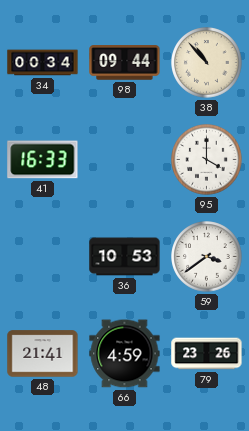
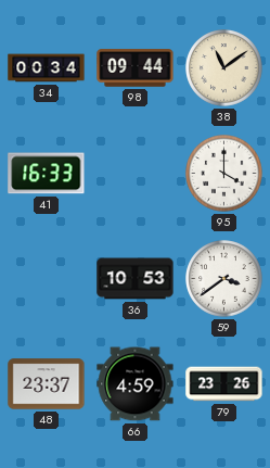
38: 10:53 -> 11:09 (224, 68)
48: 21:41 -> 23:37 (47, 384)
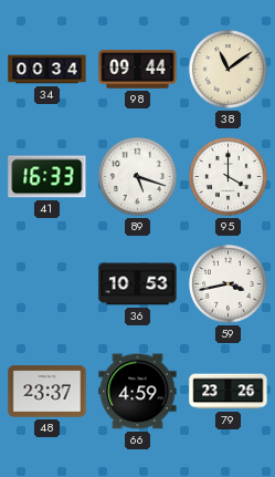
89: none -> 5:18 (138, 177)
59: 3:39 -> 3:43 (229, 284)
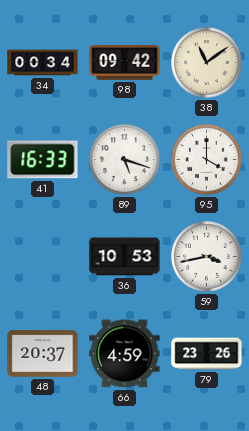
98: 09:44 -> 09:42 (125, 63)
48: 23:37 -> 20:37 (43, 354)
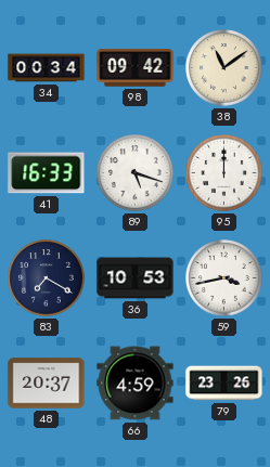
95: 4:00 -> 12:00 (224, 173)
83: none -> 7:20 (47, 278)
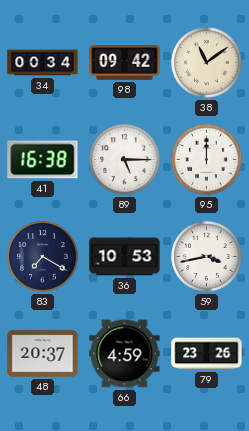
41: 16:33 -> 16:38 (43, 160)
89: 5:18 -> 5:15 (125, 160)
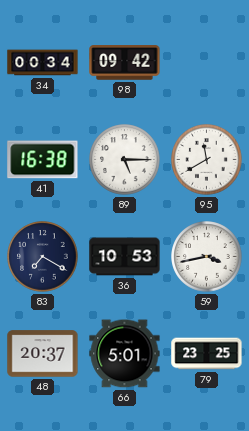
38: 11:09 -> none (207, 63)
95: 12:00 -> 11:40 (207, 160)
66: 4:59 -> 5:01 (125, 354)
79: 23:26 -> 23:25 (207, 354)
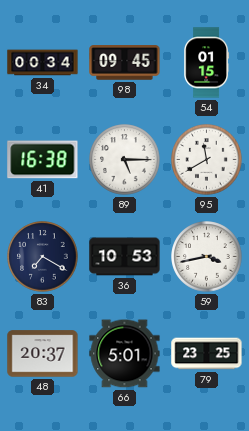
98: 09:42 -> 09:45 (125, 63)
54: none -> 01:15 (207, 63)
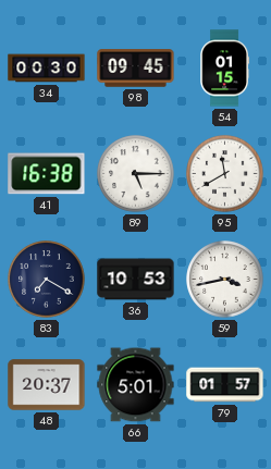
34: 00:34 -> 00:30 (47, 69)
79: 23:25 -> 01:57 (225, 385)
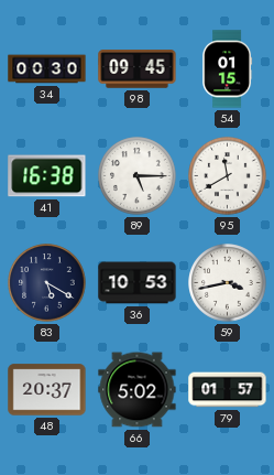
83: 7:20 -> 5:20 (47, 283)
66: 5:01 -> 5:02 (138, 390)
